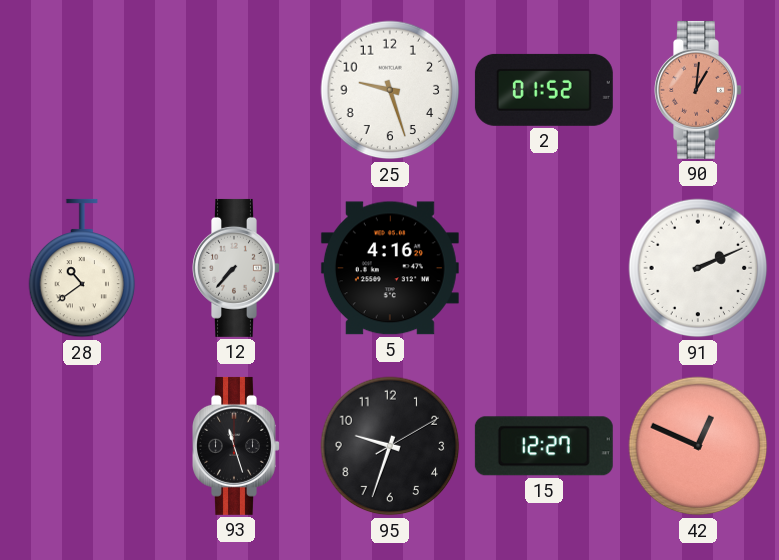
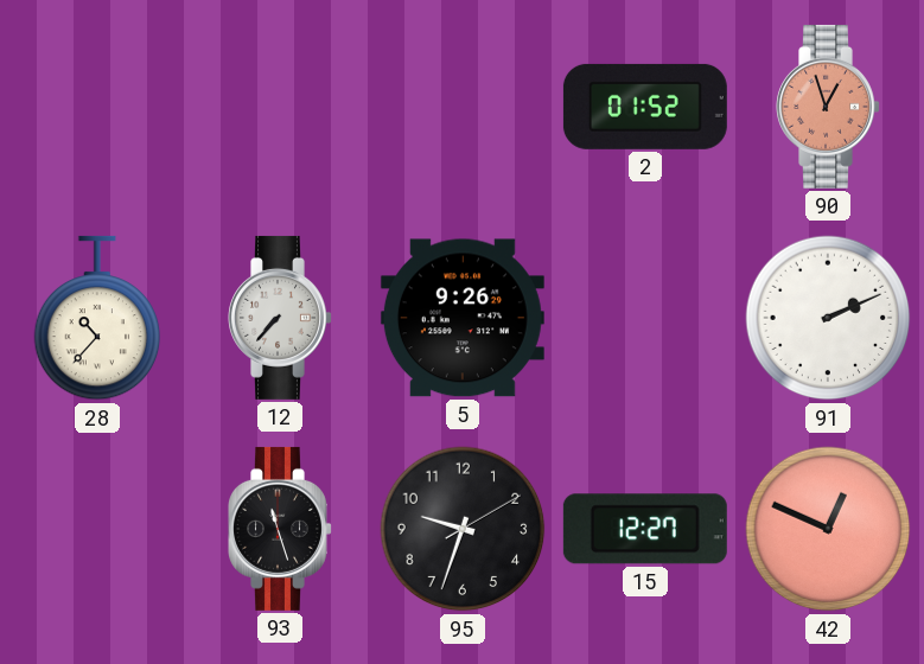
25: 9:27 -> none (390, 90)
90: 1:01 -> 12:57 (829, 107)
28: 10:39 -> 10:37 (97, 318)
5: 4:16 -> 9:26 (463, 318)
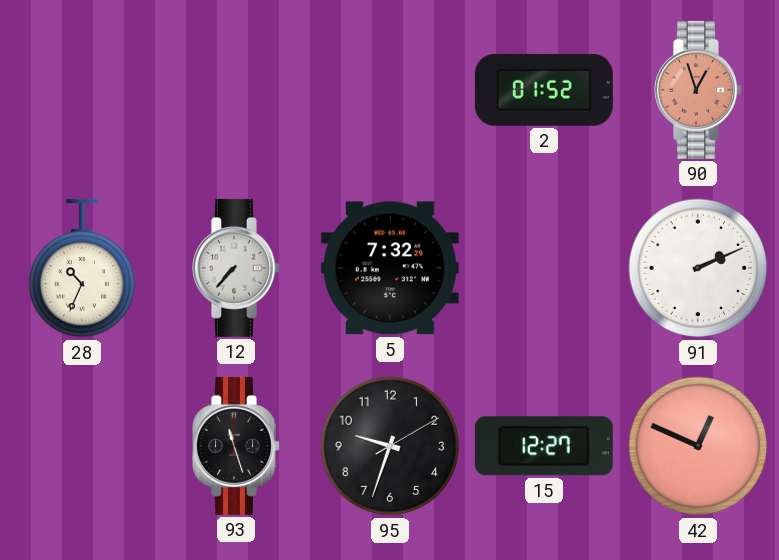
28: 10:37 -> 10:34 (82, 268)
5: 9:26 -> 7:32 (390, 268)
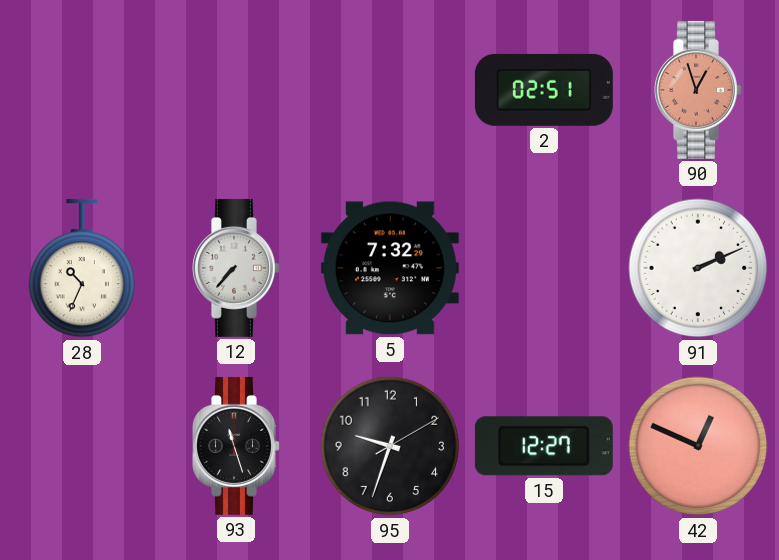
2: 01:52 -> 02:51 (544, 90)
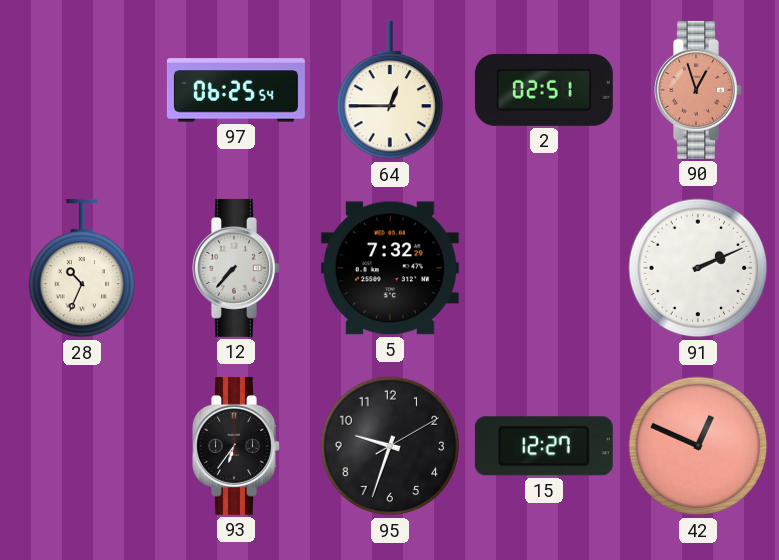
97: none -> 06:25 (236, 90)
64: none -> 12:45 (390, 90)
93: 11:27 -> 6:36 (237, 446)
